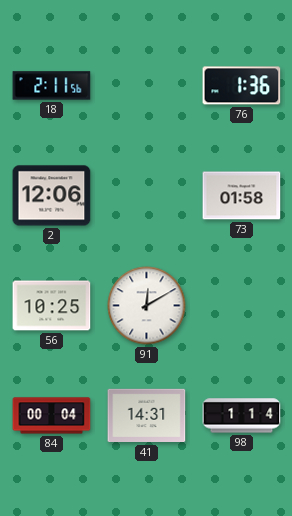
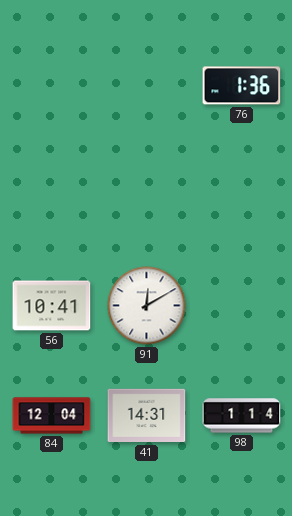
18: 2:11 -> none (52, 86)
2: 12:06 -> none (52, 196)
73: 01:58 -> none (242, 196)
56: 10:25 -> 10:41 (52, 306)
84: 00:04 -> 12:04 (52, 416)
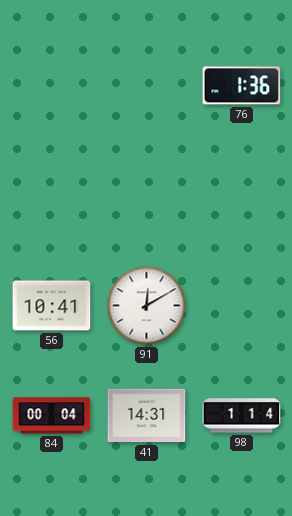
84: 12:04 -> 00:04 (52, 416)
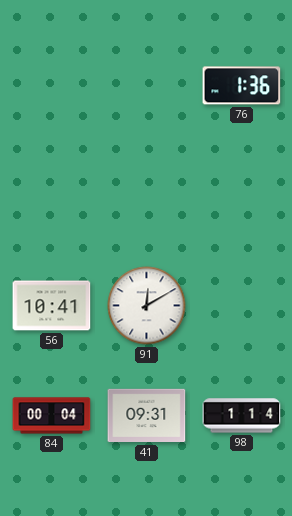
41: 14:31 -> 09:31 (147, 416)
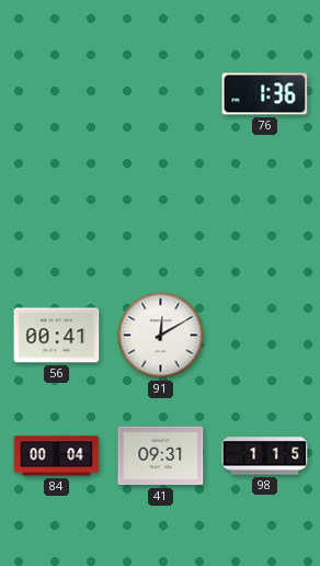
56: 10:41 -> 00:41 (57, 336)
98: 1:14 -> 1:15 (265, 456)
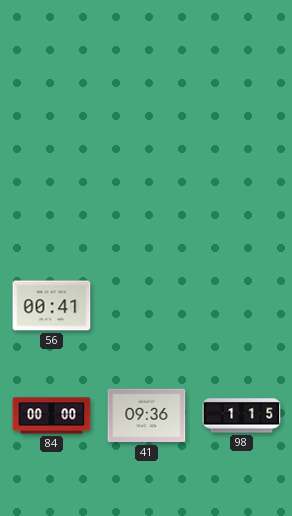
76: 1:36 -> none (265, 94)
91: 12:10 -> none (161, 336)
84: 00:04 -> 00:00 (52, 416)
41: 09:31 -> 09:36 (147, 416)
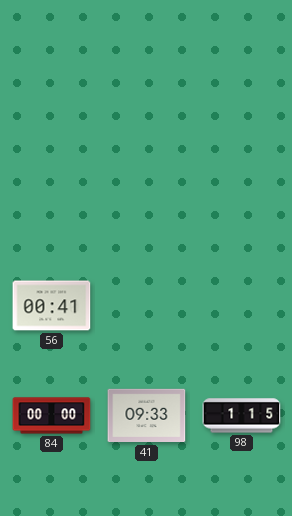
41: 09:36 -> 09:33 (147, 416)
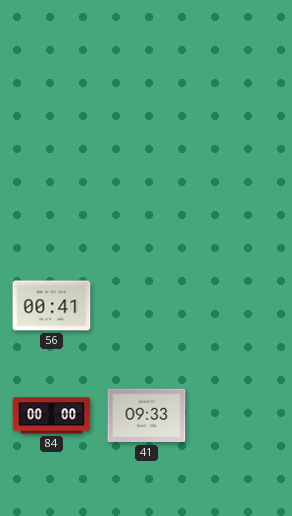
98: 1:15 -> none (242, 416)
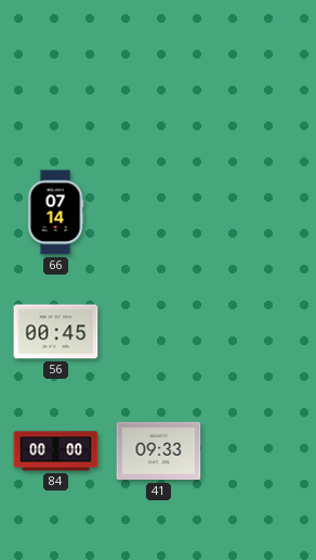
66: none -> 07:14 (55, 213)
56: 00:41 -> 00:45 (56, 332)
